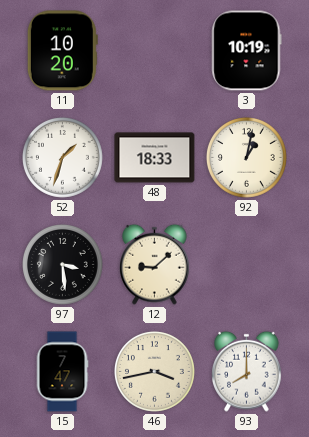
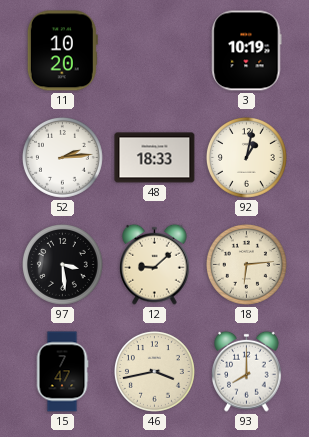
52: 1:33 -> 2:14 (62, 157)
18: none -> 6:14 (246, 264)
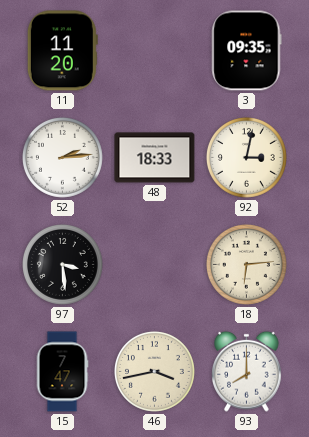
11: 10:20 -> 11:20 (62, 51)
3: 10:19 -> 09:35 (247, 51)
92: 1:02 -> 3:02 (246, 157)
12: 9:08 -> none (155, 264)
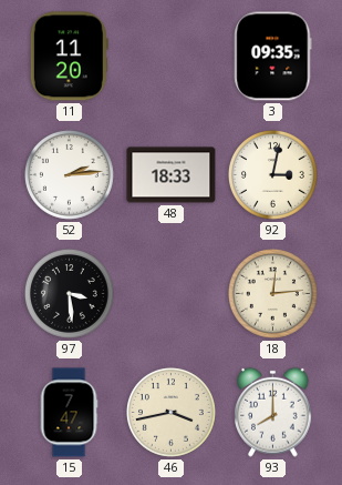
18: 6:14 -> 12:14 (272, 293)
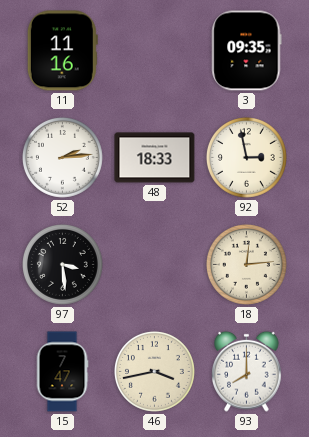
11: 11:20 -> 11:16 (62, 51)
92: 3:02 -> 2:58 (246, 157)
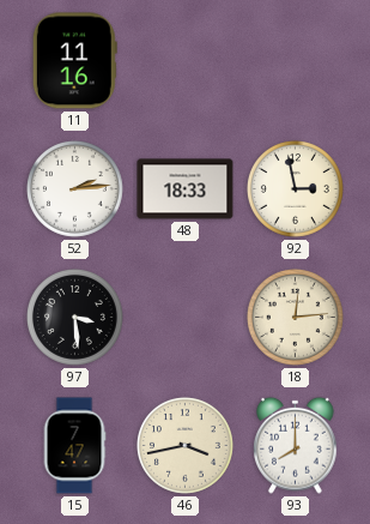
3: 09:35 -> none (247, 51)
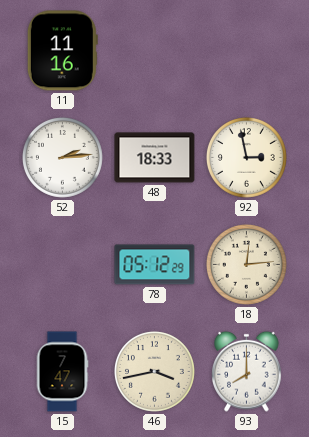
97: 3:29 -> none (74, 317)
78: none -> 05:12 (155, 265)
